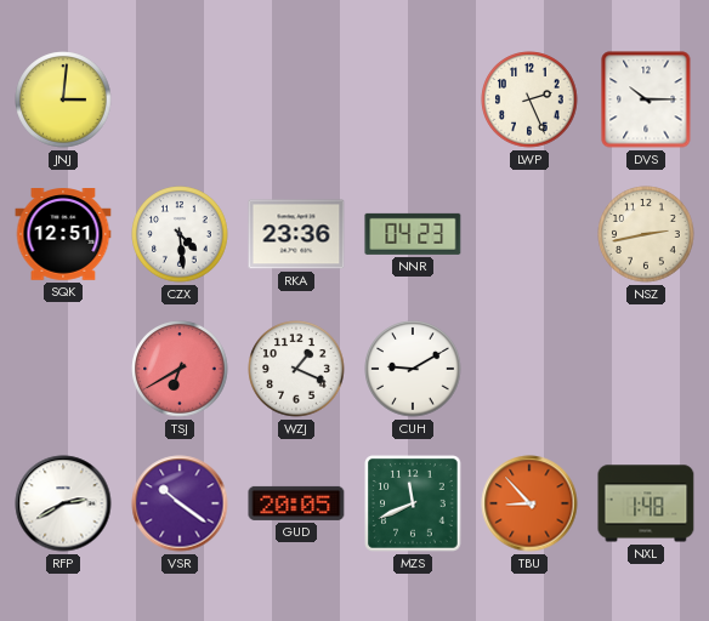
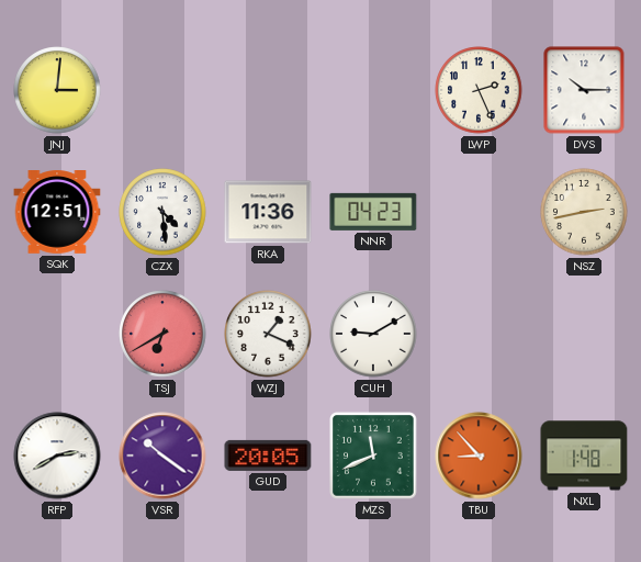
RKA: 23:36 -> 11:36 (268, 212)
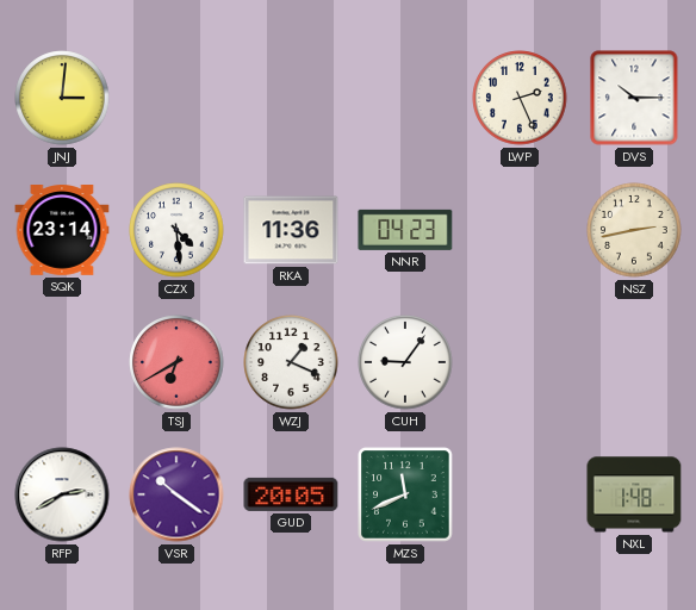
SQK: 12:51 -> 23:14 (62, 231)
CUH: 9:10 -> 9:06 (405, 362)
TBU: 8:53 -> none (479, 456)
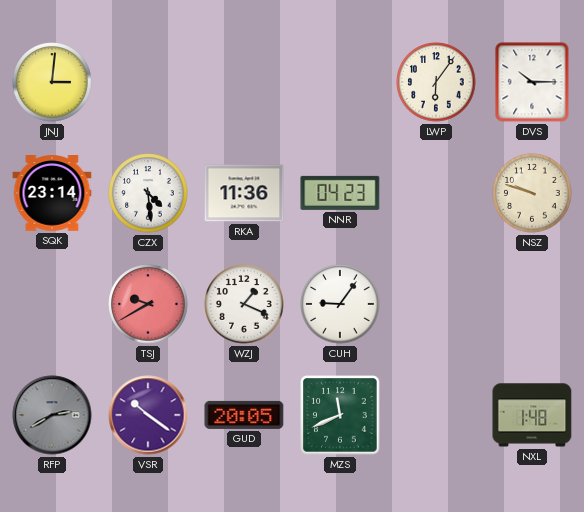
LWP: 2:26 -> 6:06 (436, 82)
NSZ: 2:43 -> 9:48 (532, 193)
TSJ: 6:40 -> 9:40 (148, 304)
RFP dial: white -> grey (52, 415)
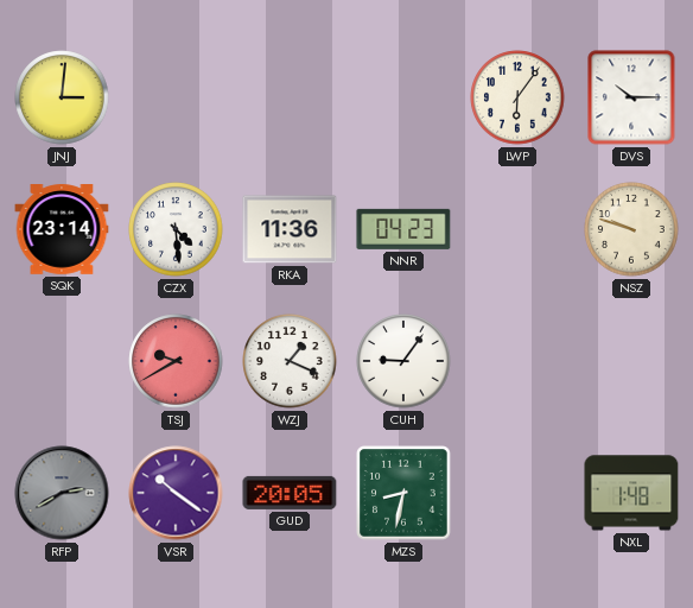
MZS: 11:41 -> 8:32 (403, 493)
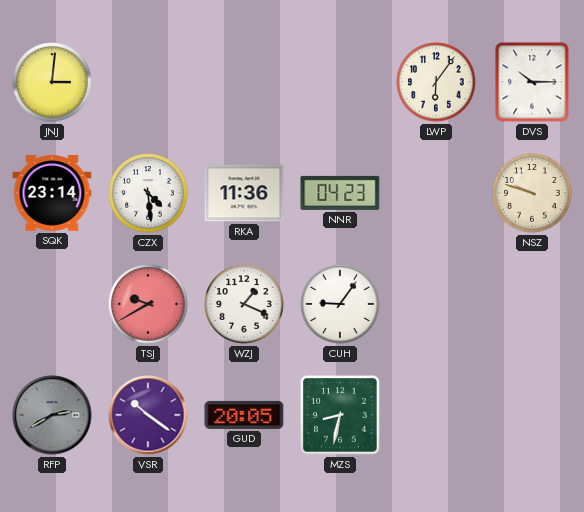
NXL: 1:48 -> none (631, 493)
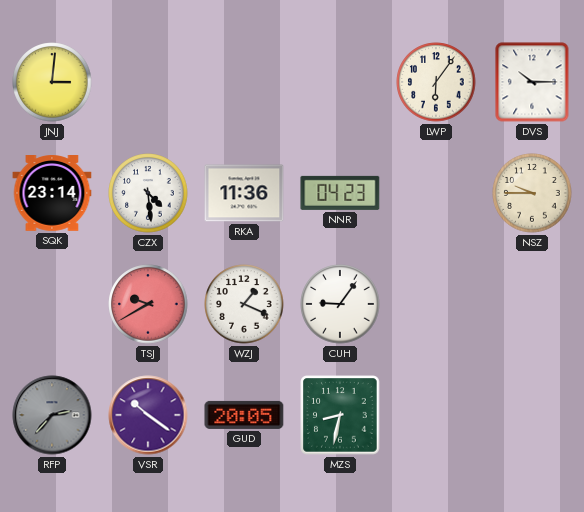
NSZ: 9:48 -> 9:45 (532, 193)
RFP: 2:40 -> 2:37 (52, 415)
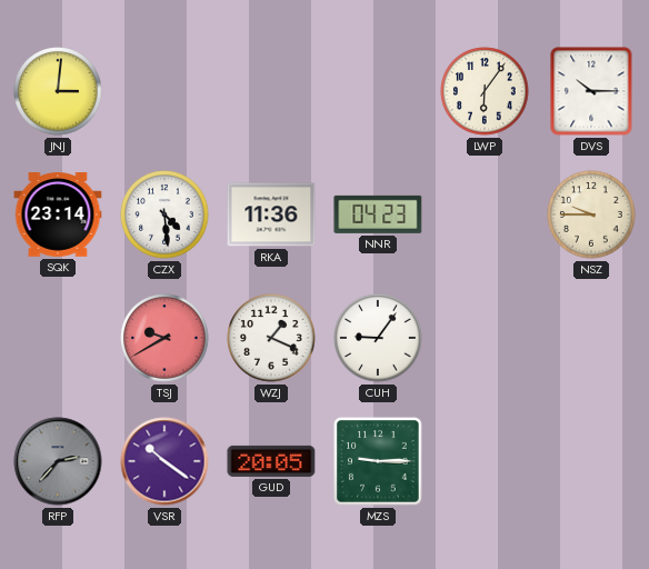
MZS: 8:32 -> 9:15 (378, 461)
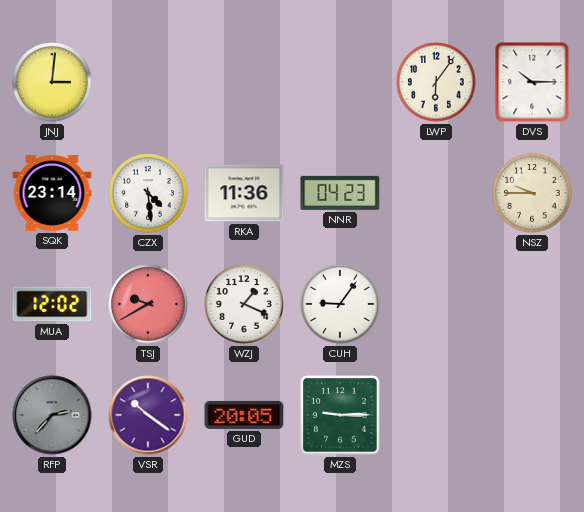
MUA: none -> 12:02 (52, 304)
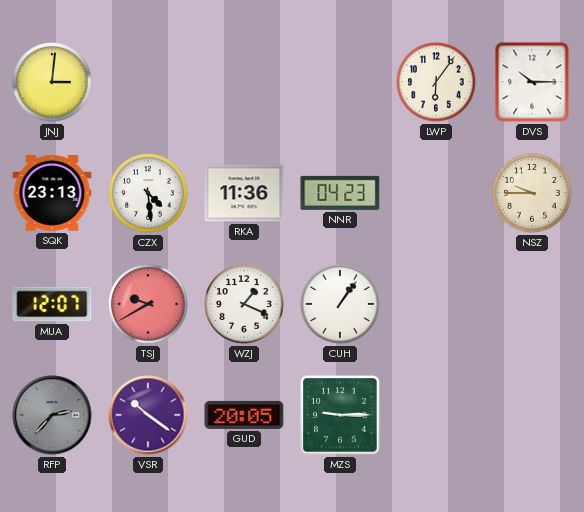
SQK: 23:14 -> 23:13 (52, 194)
MUA: 12:02 -> 12:07 (52, 304)
CUH: 9:06 -> 1:06 (340, 304)
